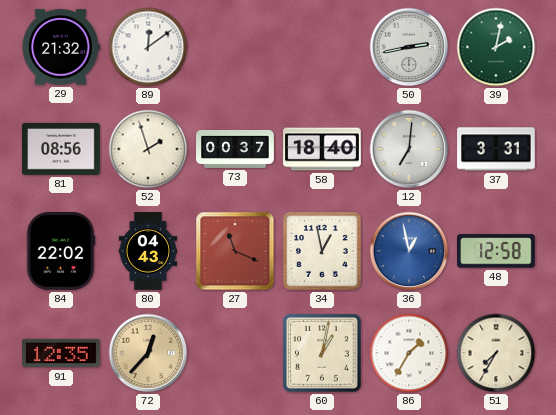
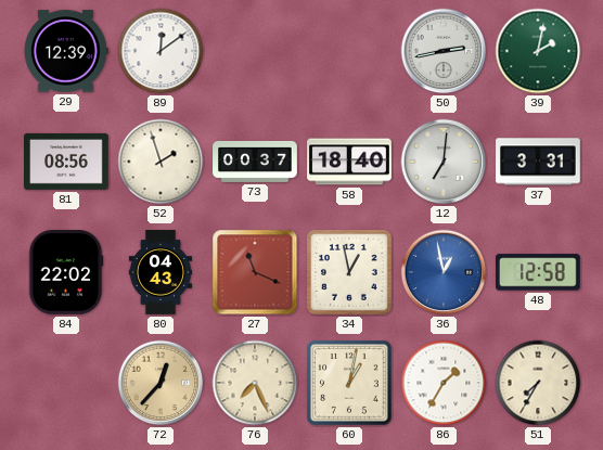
29: 21:32 -> 12:39 (66, 51)
91: 12:35 -> none (62, 353)
76: none -> 7:26 (255, 383)
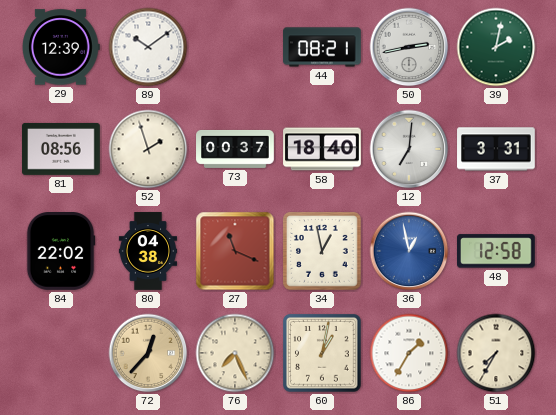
89: 12:09 -> 10:09 (148, 47)
44: none -> 08:21 (322, 47)
80: 04:43 -> 04:38 (147, 251)
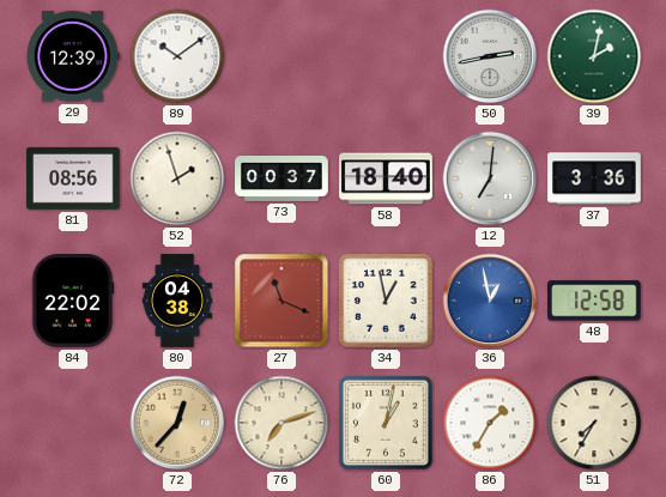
44: 08:21 -> none (322, 47)
37: 3:31 -> 3:36 (594, 178)
76: 7:26 -> 7:12 (281, 423)
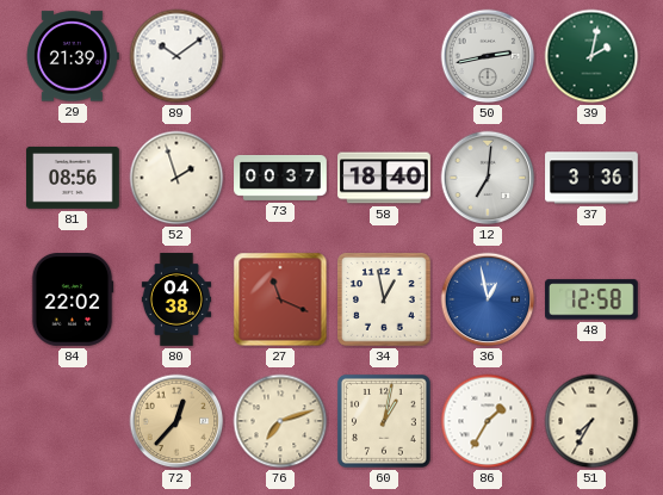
29: 12:39 -> 21:39 (73, 56)
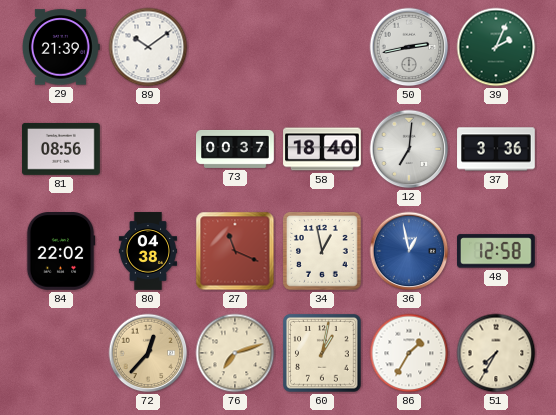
39: 2:02 -> 2:04 (496, 47)
52: 1:57 -> none (176, 178)
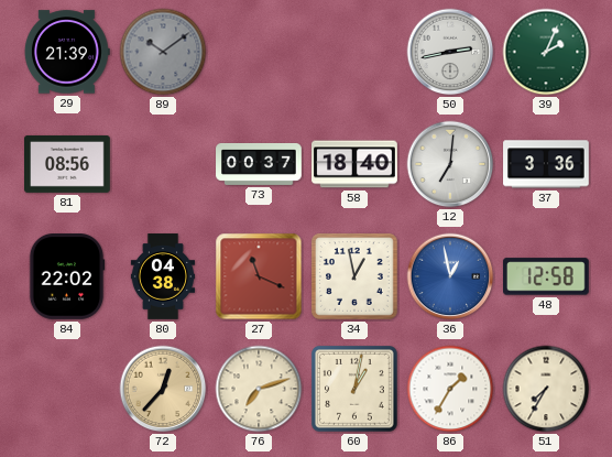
89 dial: white -> grey (163, 52)
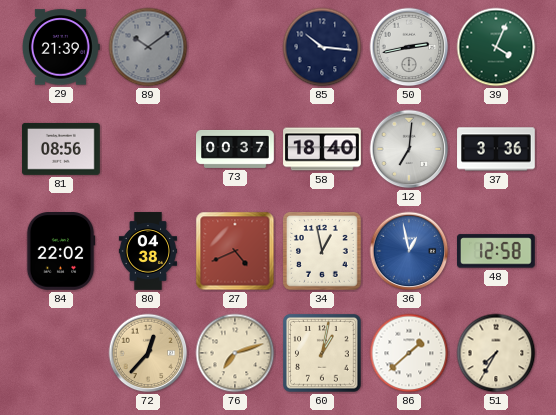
85: none -> 10:16 (322, 47)
39: 2:04 -> 4:04 (496, 47)
27: 11:19 -> 4:41 (235, 251)
86: 1:35 -> 1:38 (409, 353)
